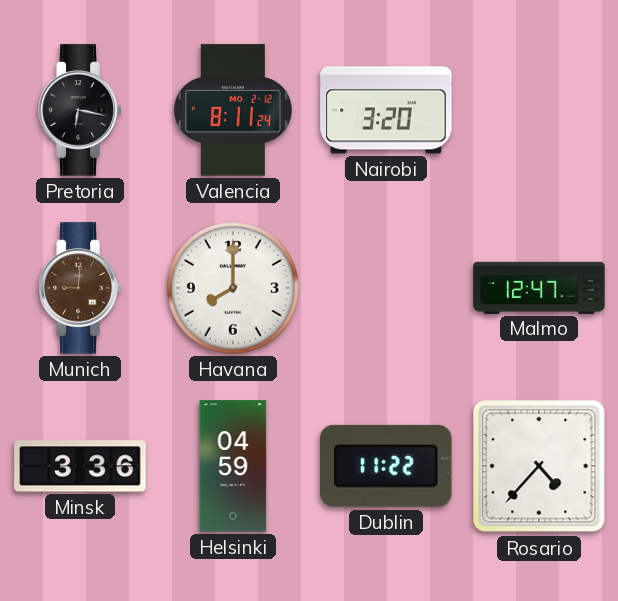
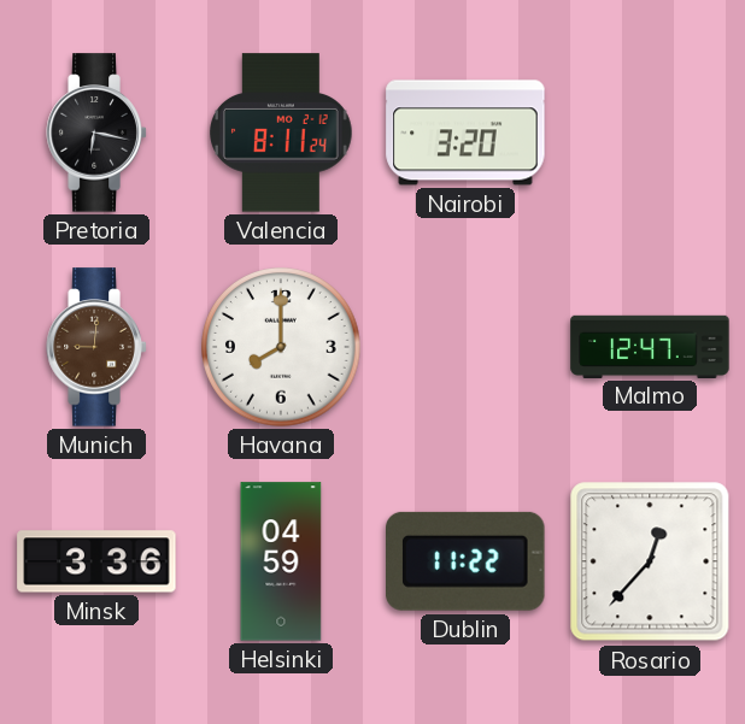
Rosario: 4:37 -> 12:37 (650, 561)
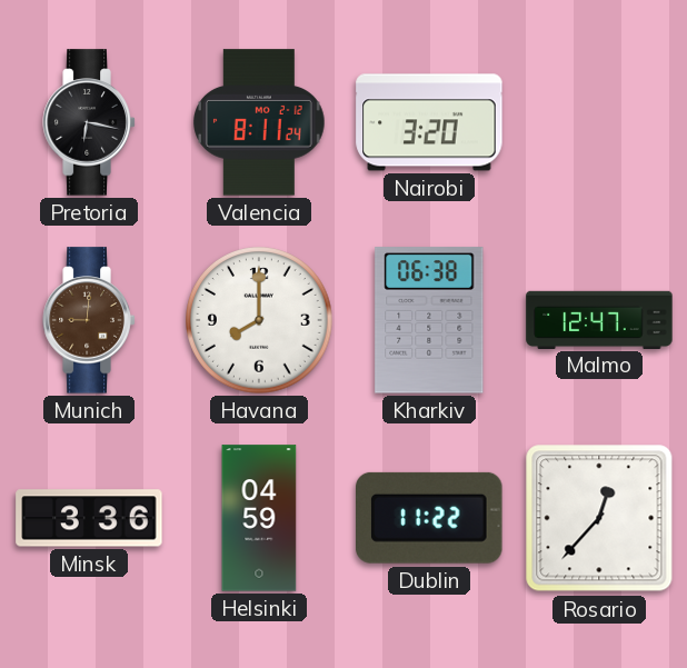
Kharkiv: none -> 06:38 (429, 320)
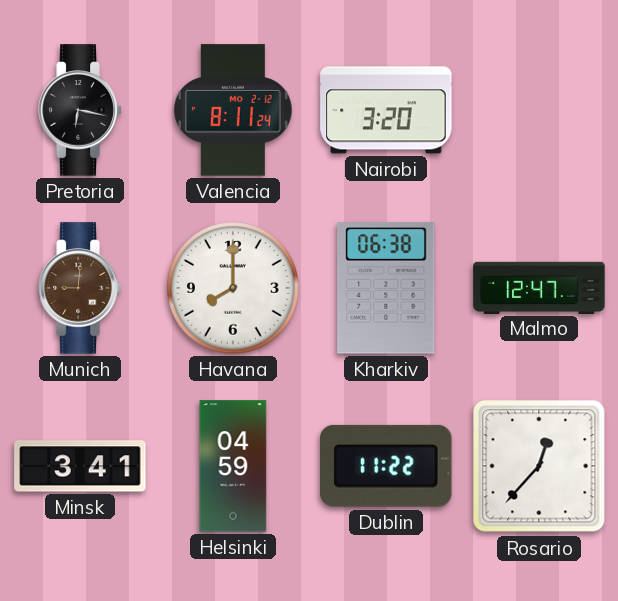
Minsk: 3:36 -> 3:41 (80, 466)
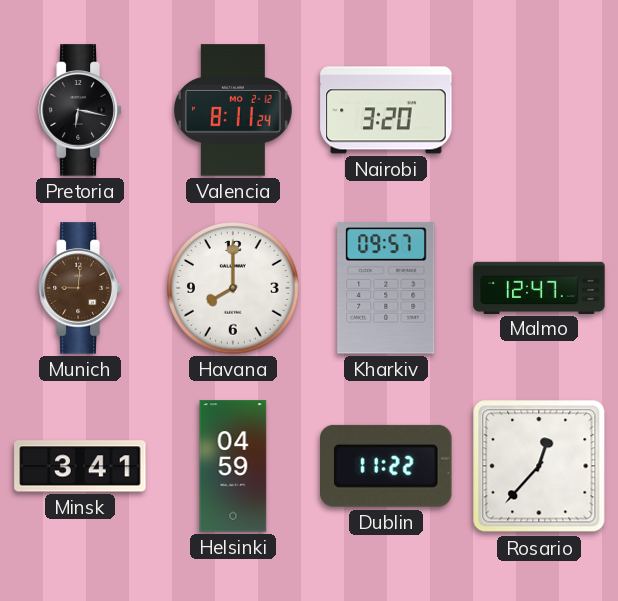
Kharkiv: 06:38 -> 09:57 (386, 288)
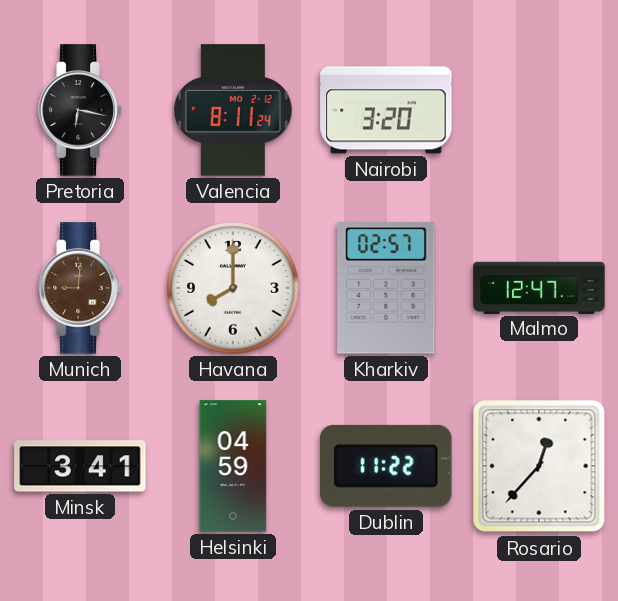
Kharkiv: 09:57 -> 02:57 (386, 288)
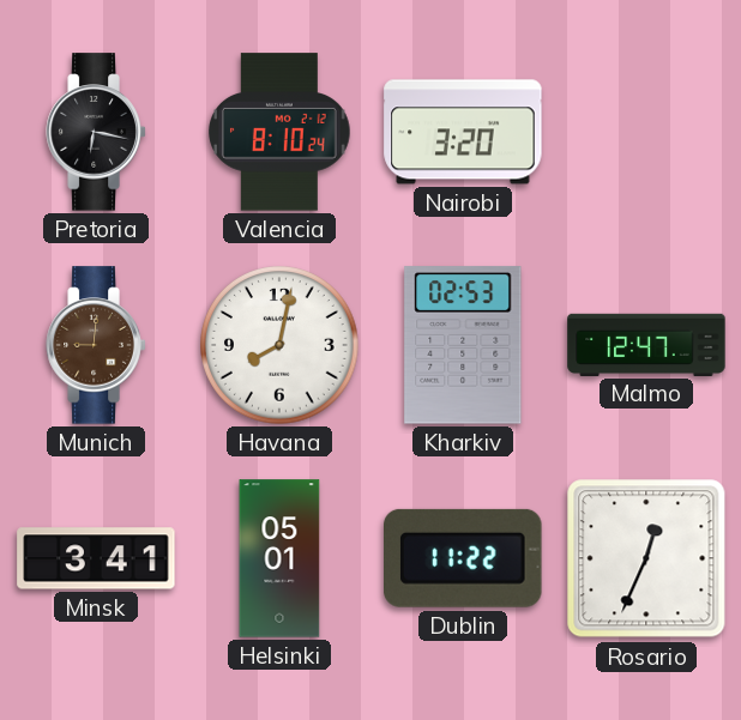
Valencia: 8:11 -> 8:10 (281, 132)
Havana: 8:00 -> 8:02 (281, 346)
Kharkiv: 02:57 -> 02:53 (463, 345)
Helsinki: 04:59 -> 05:01 (279, 558)
Rosario: 12:37 -> 12:34 (646, 558)
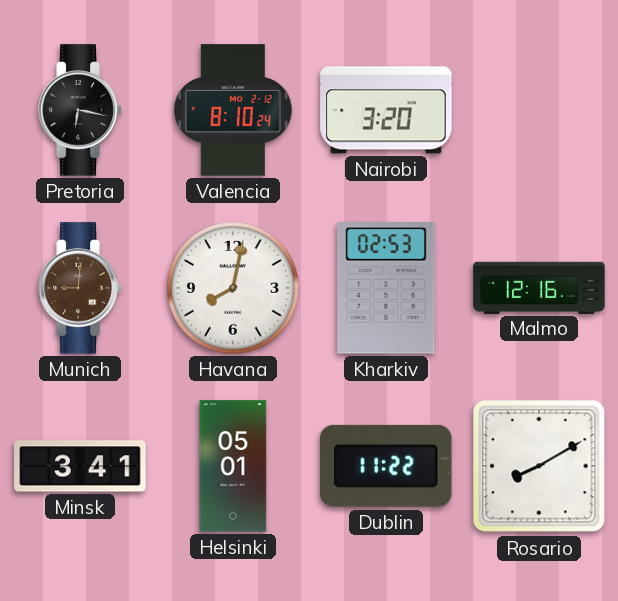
Malmo: 12:47 -> 12:16 (539, 287)
Rosario: 12:34 -> 8:10 (539, 466)
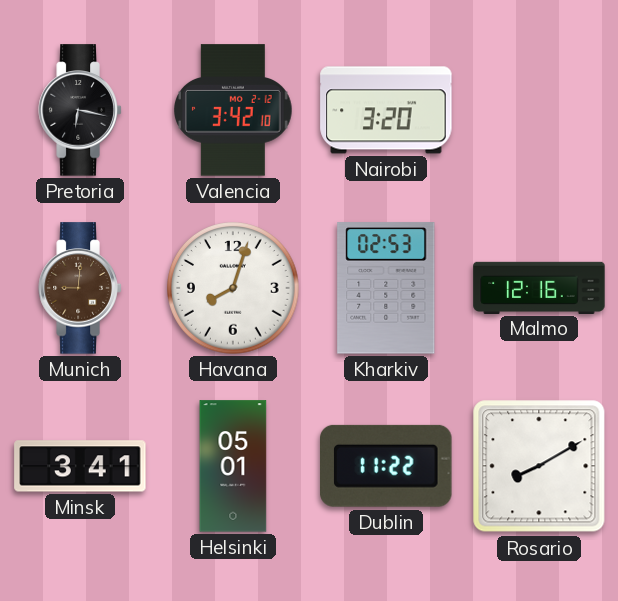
Valencia: 8:10 -> 3:42 (234, 110)
Havana: 8:02 -> 8:03 (234, 289)
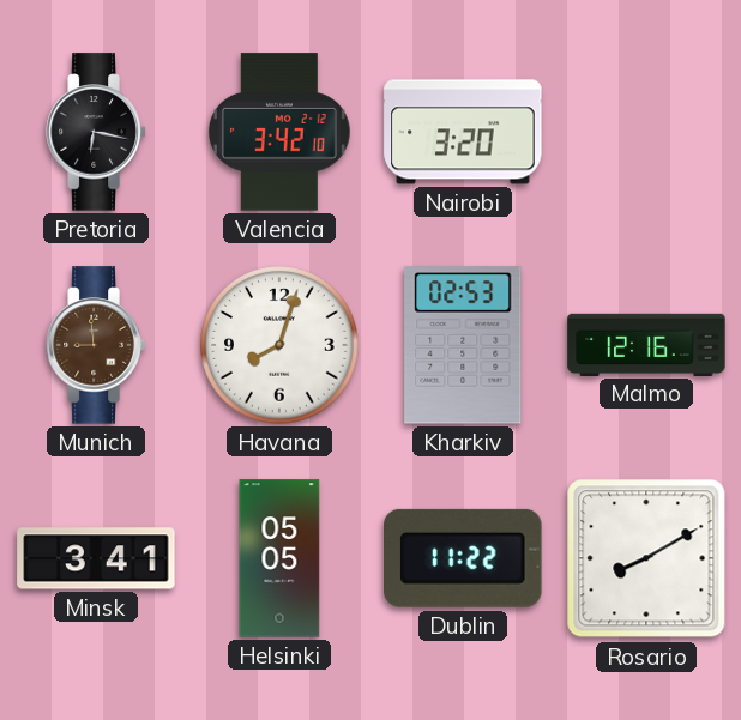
Munich: 9:01 -> 8:59 (96, 345)
Helsinki: 05:01 -> 05:05 (279, 558)
